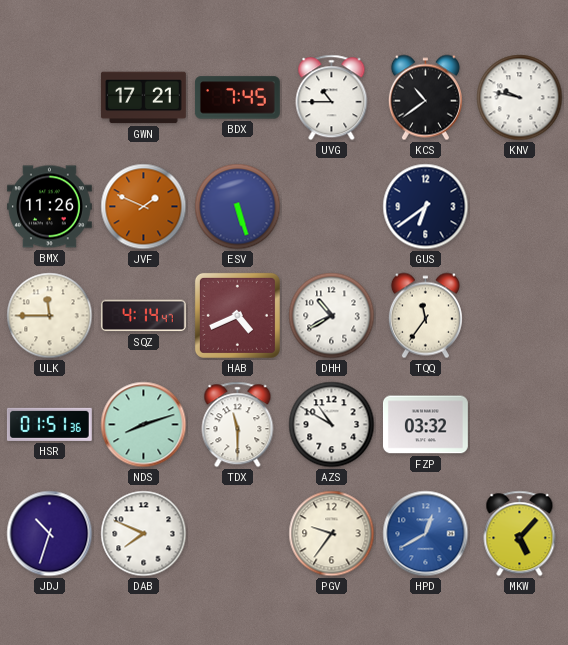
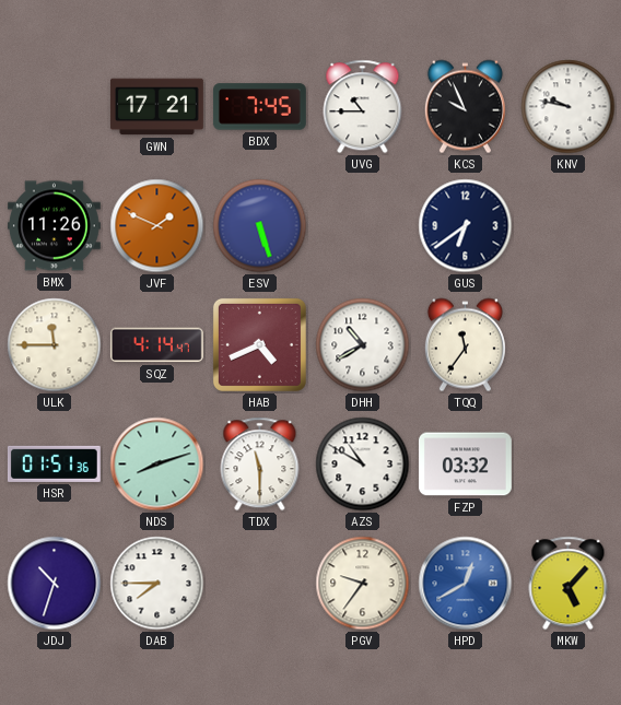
KCS: 10:39 -> 9:56 (465, 107)
DAB: 7:49 -> 7:45 (157, 584)
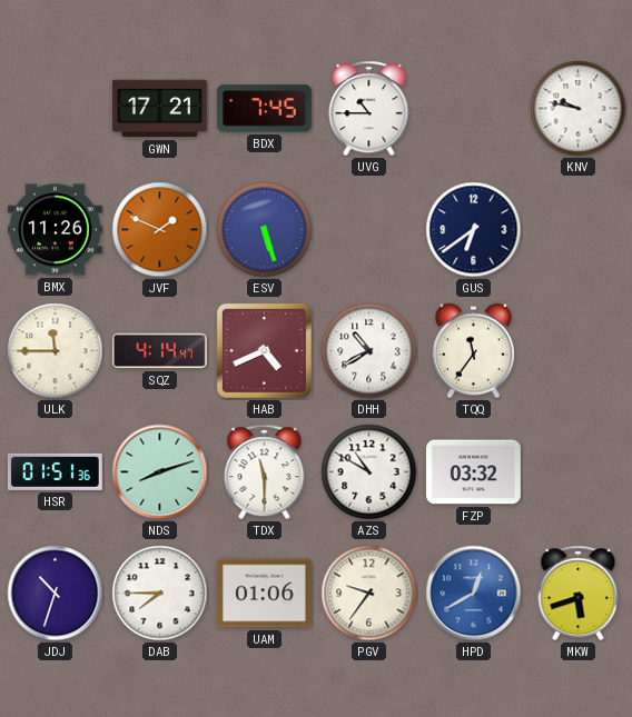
KCS: 9:56 -> none (465, 107)
UAM: none -> 01:06 (264, 594)
MKW: 5:07 -> 5:42 (579, 594)
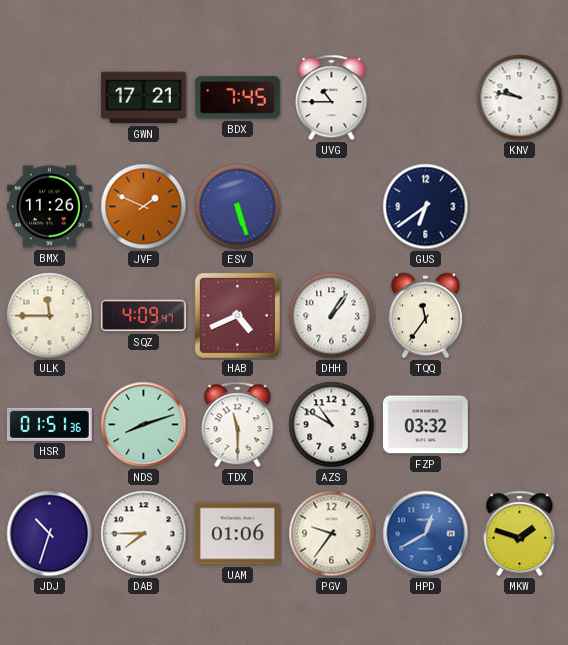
SQZ: 4:14 -> 4:09 (143, 316)
DHH: 10:40 -> 1:06 (332, 316)
MKW: 5:42 -> 1:48 (520, 534)
